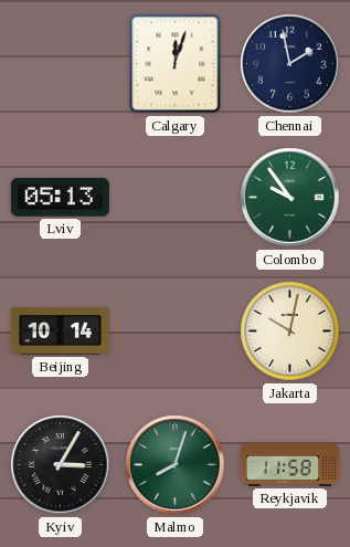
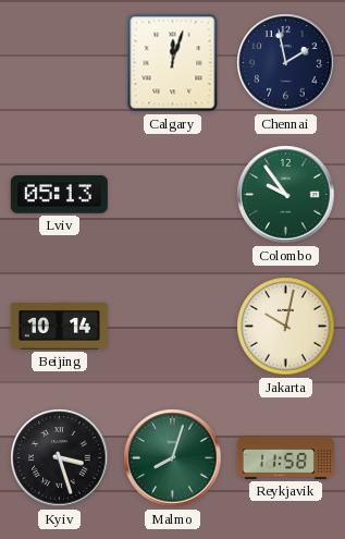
Kyiv: 3:05 -> 3:27 (60, 458)
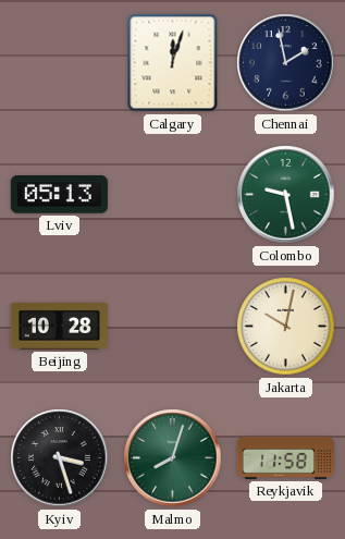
Colombo: 9:54 -> 9:28 (286, 195)
Beijing: 10:14 -> 10:28 (59, 327)
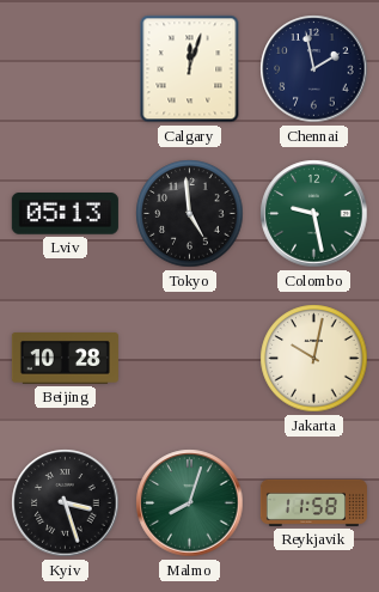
Tokyo: none -> 4:59 (190, 214)
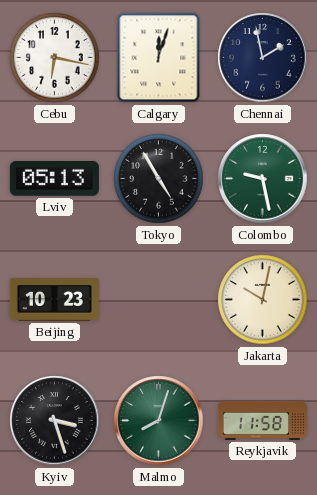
Cebu: none -> 6:17 (55, 58)
Tokyo: 4:59 -> 4:55 (159, 179)
Beijing: 10:28 -> 10:23 (54, 300)
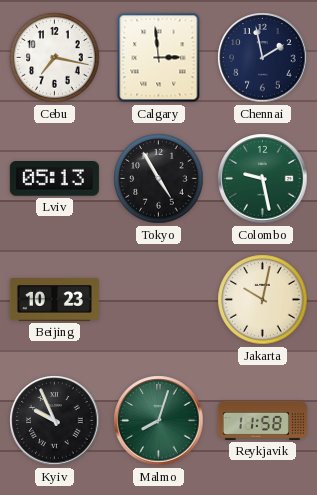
Cebu: 6:17 -> 7:17 (55, 58)
Calgary: 12:03 -> 2:59 (159, 58)
Kyiv: 3:27 -> 9:56 (55, 421)
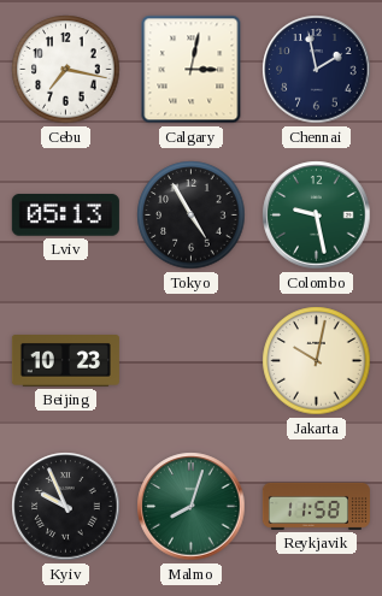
Calgary: 2:59 -> 3:02 (192, 70)
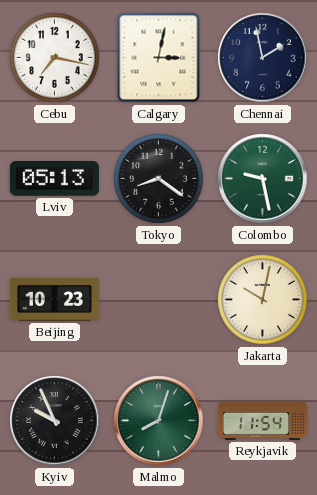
Tokyo: 4:55 -> 8:21 (159, 179)
Reykjavik: 11:58 -> 11:54 (262, 420)
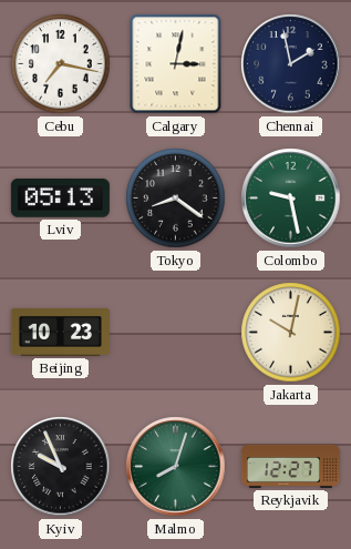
Reykjavik: 11:54 -> 12:27 (290, 466)
